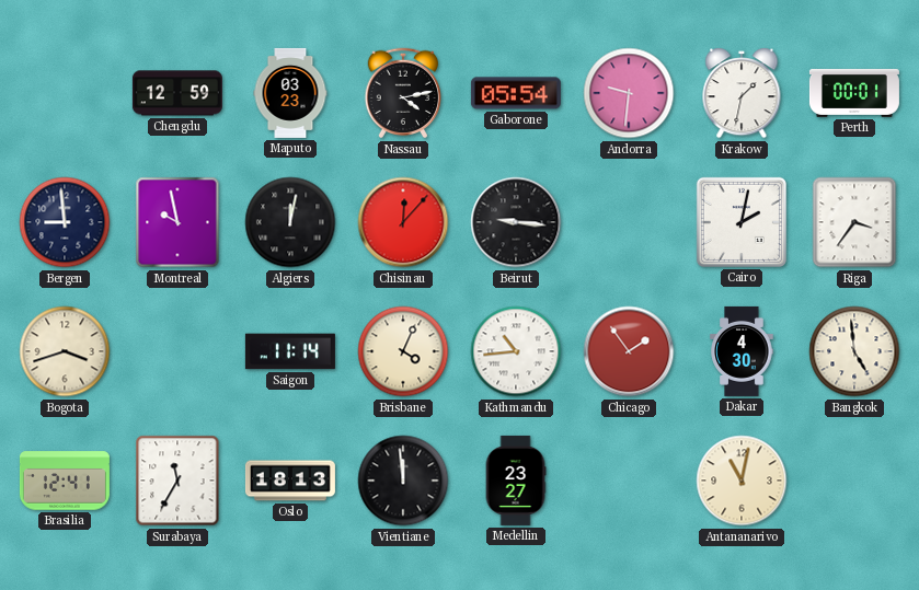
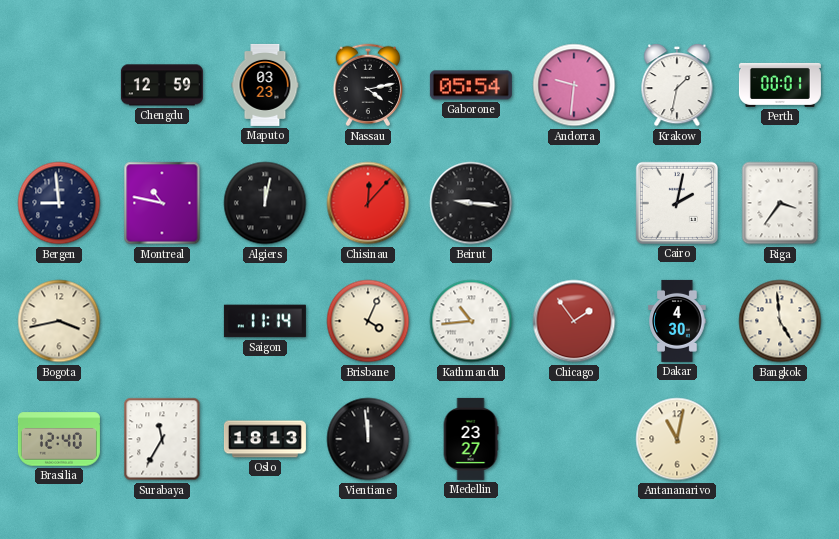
Montreal: 9:58 -> 10:47 (162, 203)
Bogota: 3:42 -> 3:43 (59, 321)
Brasilia: 12:41 -> 12:40 (59, 439)
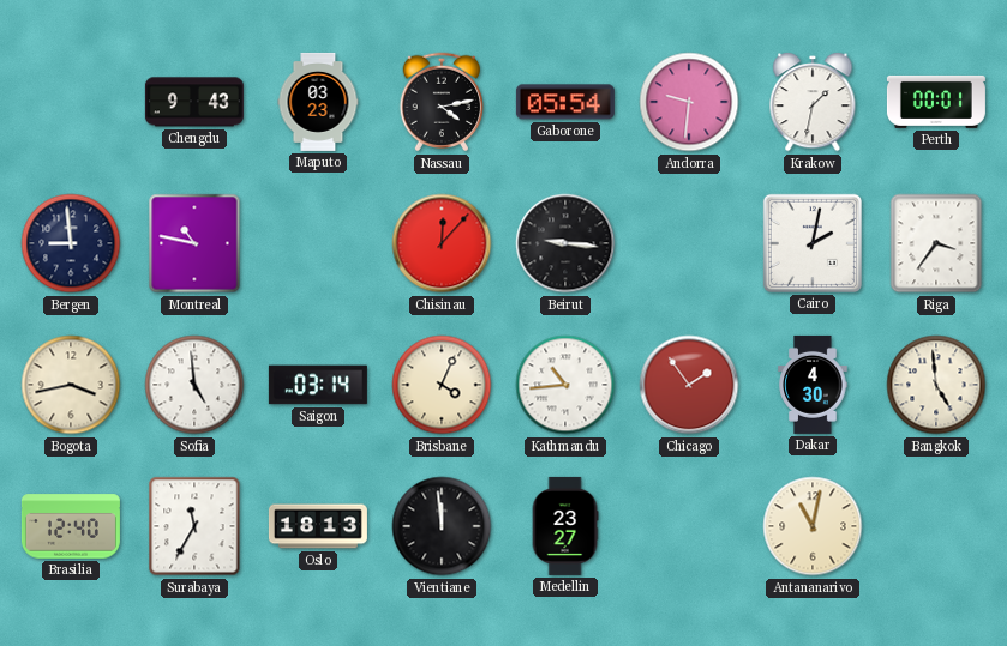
Chengdu: 12:59 -> 9:43 (194, 102)
Algiers: 12:02 -> none (265, 203)
Sofia: none -> 4:59 (194, 385)
Saigon: 11:14 -> 03:14 (318, 385)
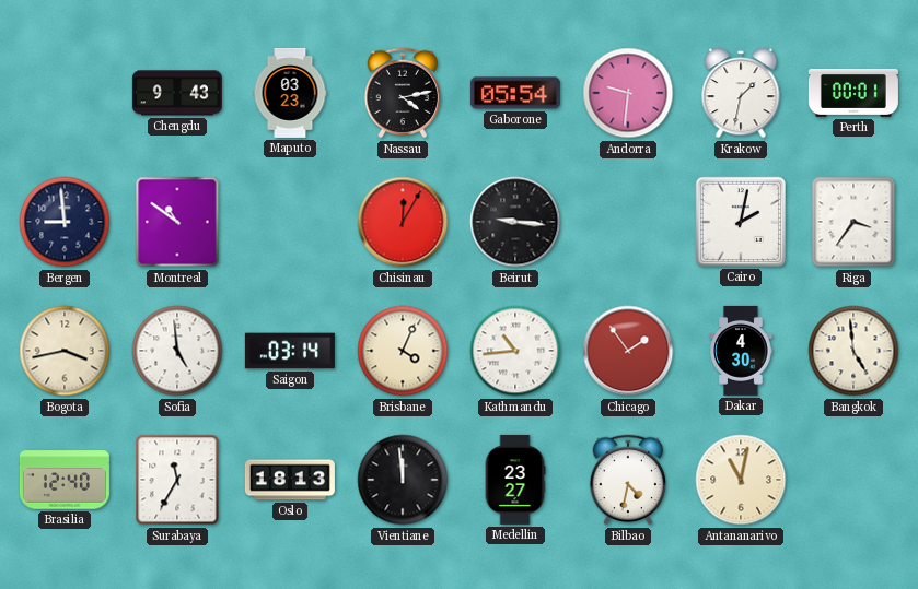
Montreal: 10:47 -> 10:51 (177, 222)
Chisinau: 12:07 -> 12:05 (403, 222)
Bilbao: none -> 4:32 (628, 480)
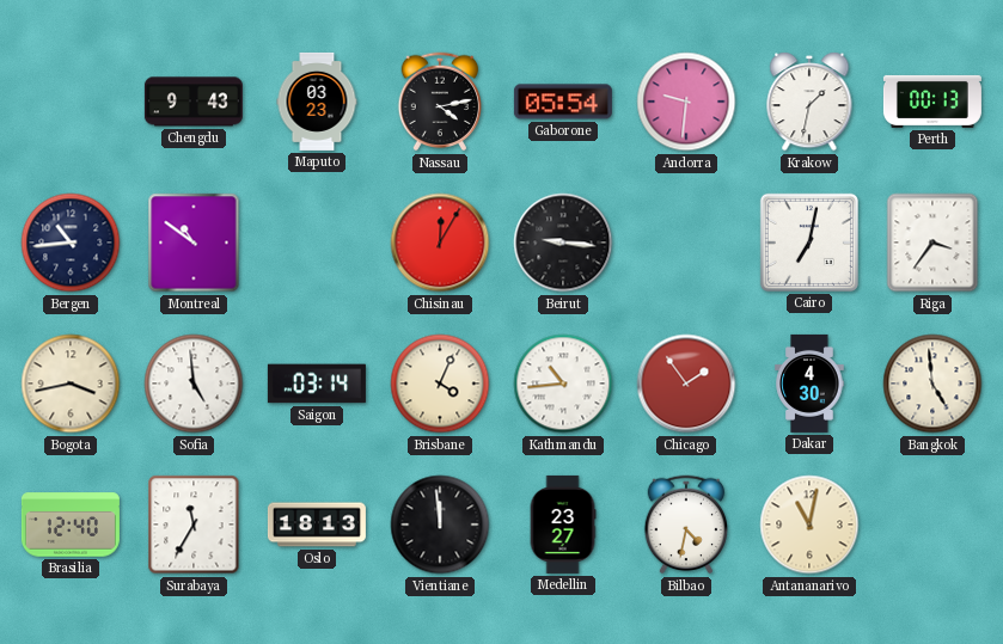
Perth: 00:01 -> 00:13 (932, 102)
Bergen: 8:59 -> 10:44 (71, 243)
Cairo: 2:02 -> 7:02 (809, 243)
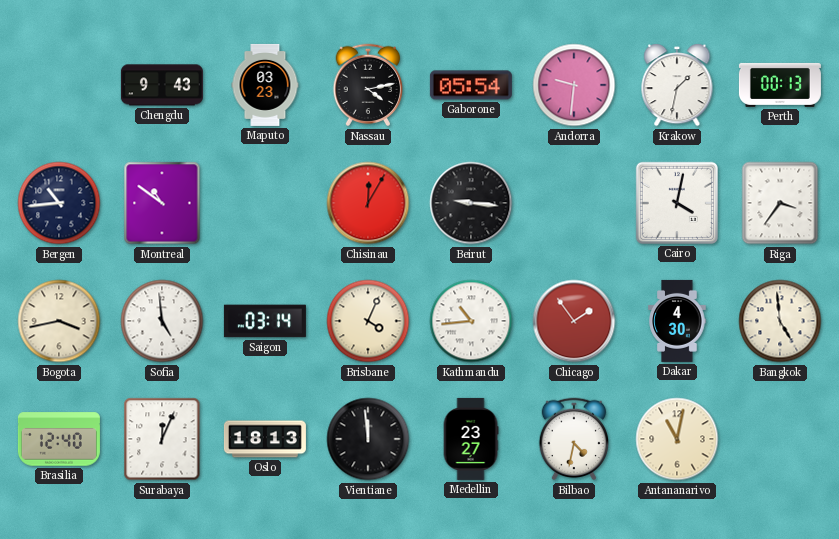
Cairo: 7:02 -> 4:02 (677, 203)
Surabaya: 11:35 -> 12:04 (162, 439)
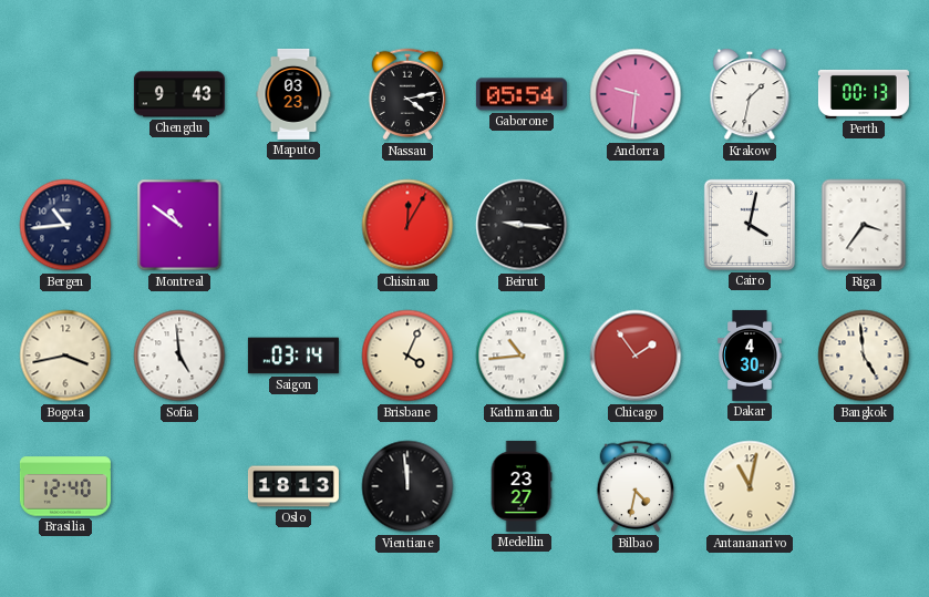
Surabaya: 12:04 -> none (162, 439)
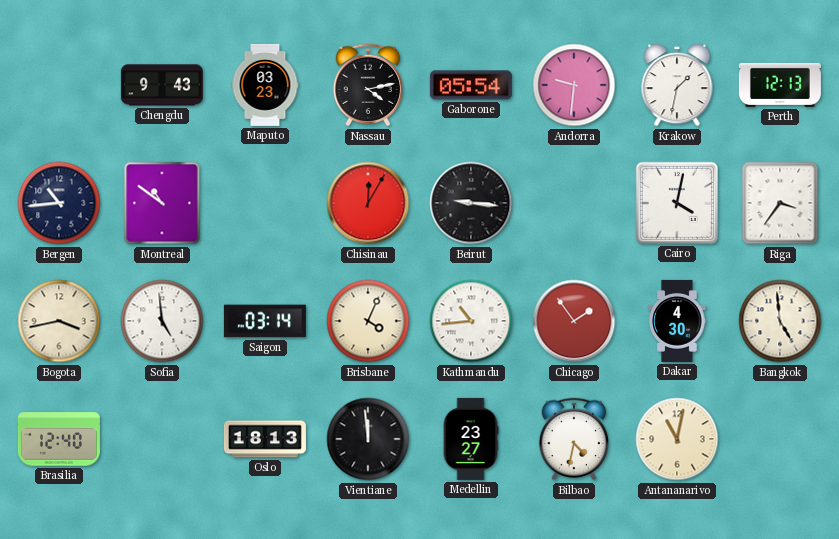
Perth: 00:13 -> 12:13 (780, 85)
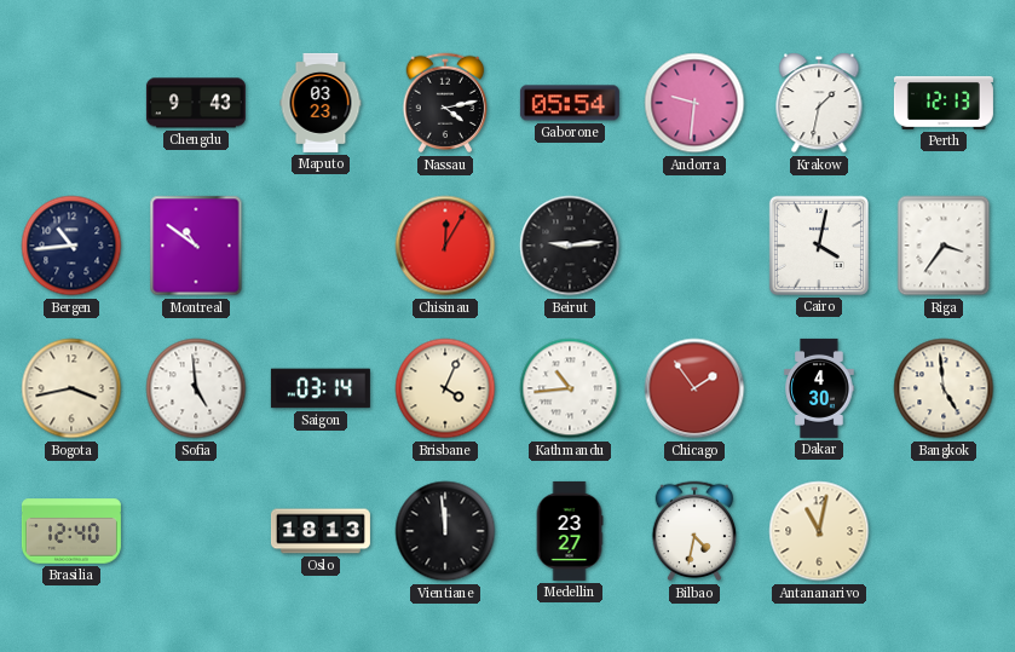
Beirut: 9:16 -> 9:14 (570, 246)
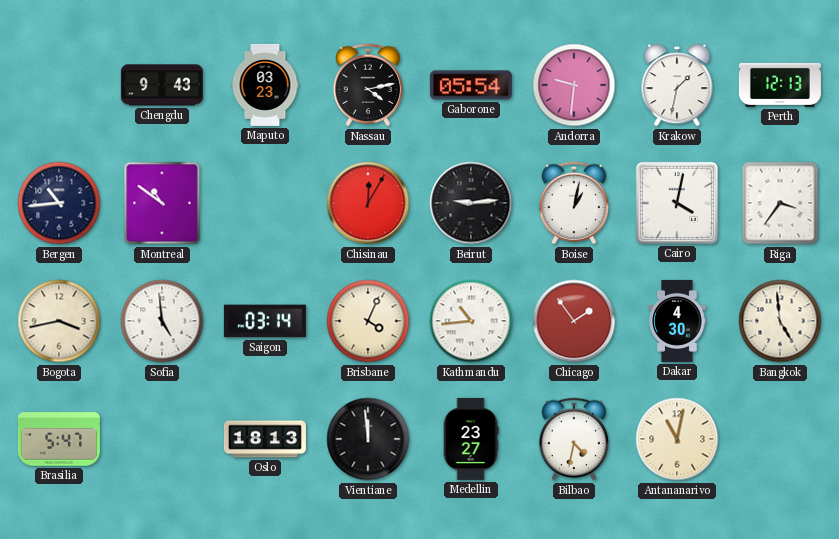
Boise: none -> 1:02 (574, 203)
Brasilia: 12:40 -> 5:47 (59, 439)
